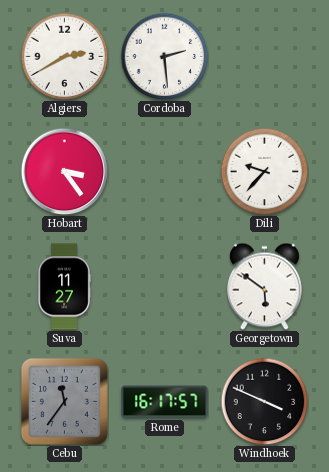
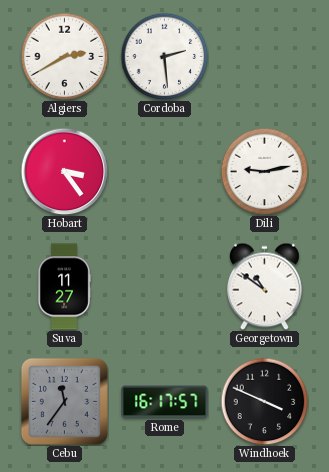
Dili: 9:37 -> 9:13 (264, 171)
Georgetown: 5:51 -> 10:51 (265, 286)
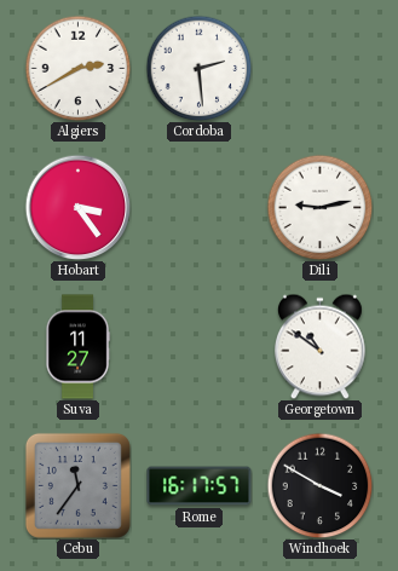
Windhoek: 3:49 -> 3:50 (319, 485)
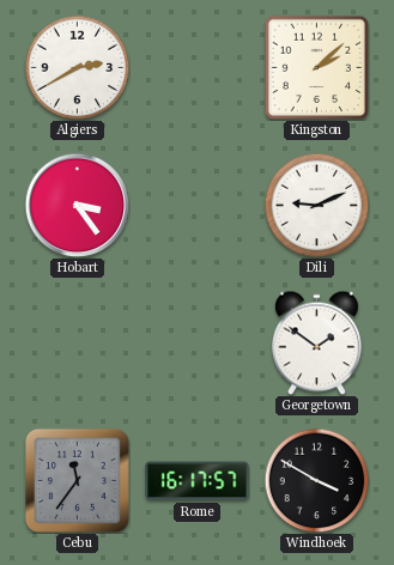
Cordoba: 2:29 -> none (198, 68)
Kingston: none -> 2:08 (316, 67)
Dili: 9:13 -> 9:11 (316, 205)
Suva: 11:27 -> none (77, 347)
Georgetown: 10:51 -> 1:51 (317, 342)
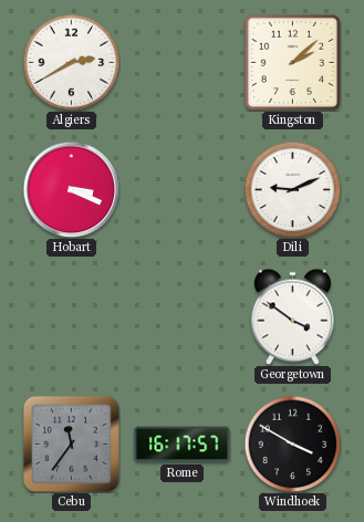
Hobart: 3:24 -> 3:19 (71, 189)
Georgetown: 1:51 -> 3:51 (293, 316)
